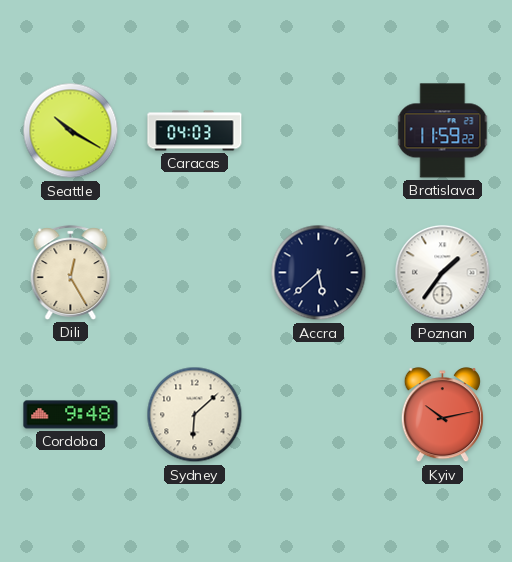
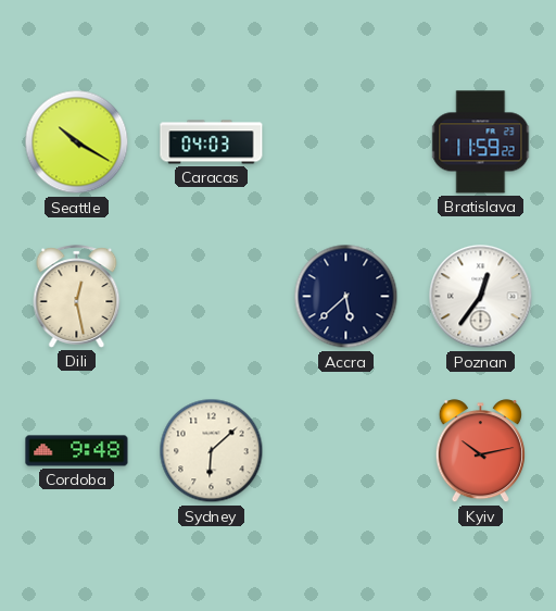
Dili: 12:25 -> 12:28 (77, 297)
Poznan: 1:36 -> 12:36 (481, 297)
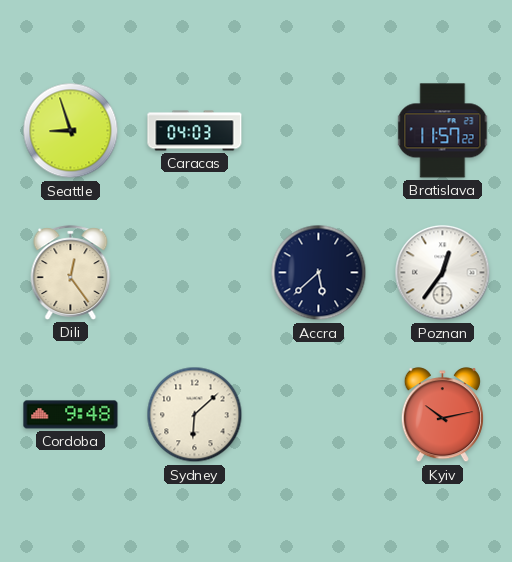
Seattle: 10:20 -> 8:57 (71, 131)
Bratislava: 11:59 -> 11:57 (443, 131)
Dili: 12:28 -> 12:24 (71, 273)
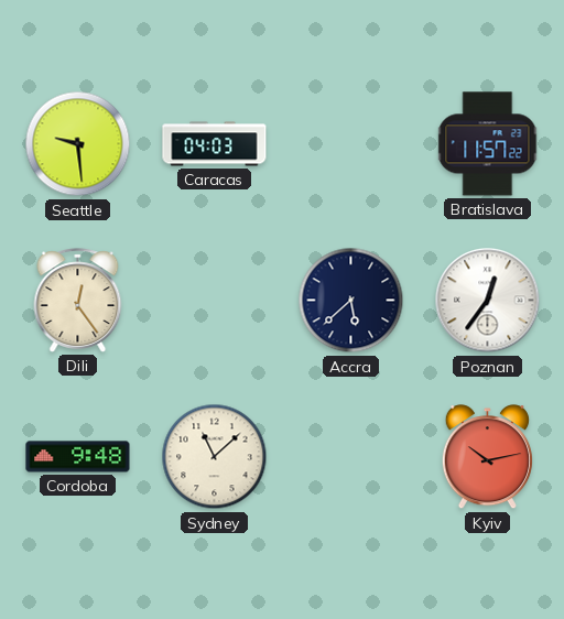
Seattle: 8:57 -> 9:29 (78, 144)
Sydney: 6:08 -> 11:08 (215, 457)
